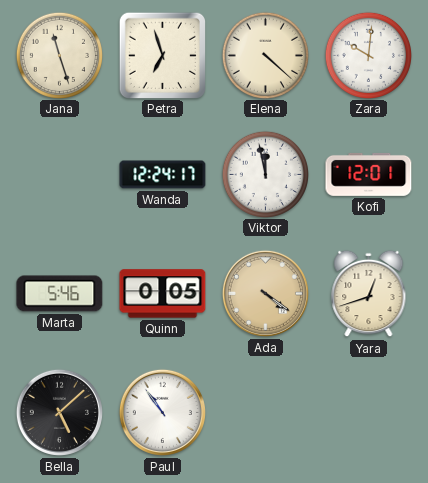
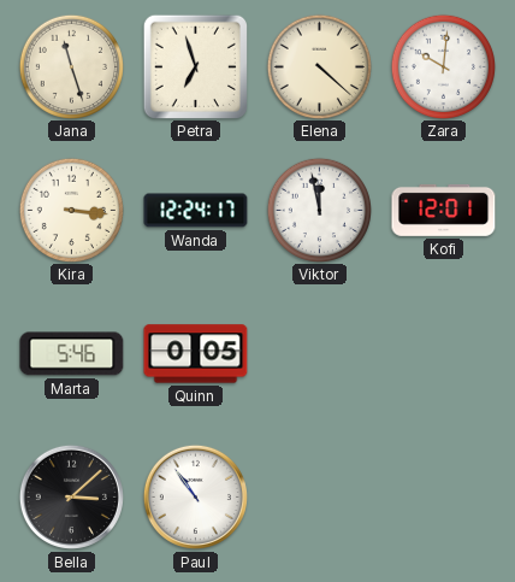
Kira: none -> 3:16 (71, 210)
Ada: 4:21 -> none (265, 293)
Yara: 12:42 -> none (369, 294)
Bella: 5:08 -> 3:08 (71, 496)
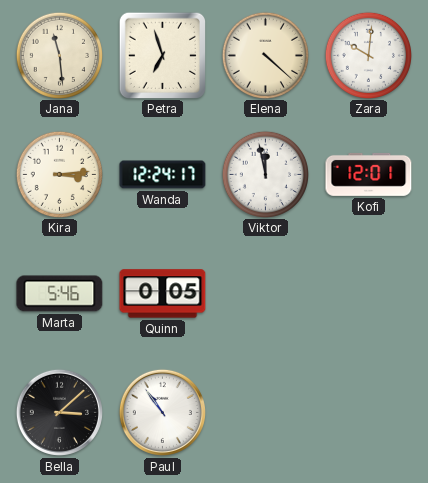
Jana: 11:27 -> 11:29 (59, 55)
Kira: 3:16 -> 3:14 (59, 174)
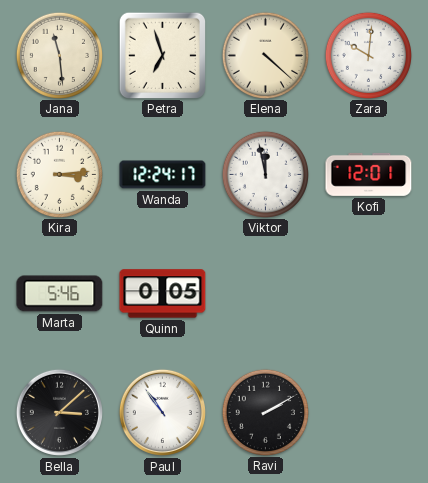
Ravi: none -> 2:10 (265, 412)
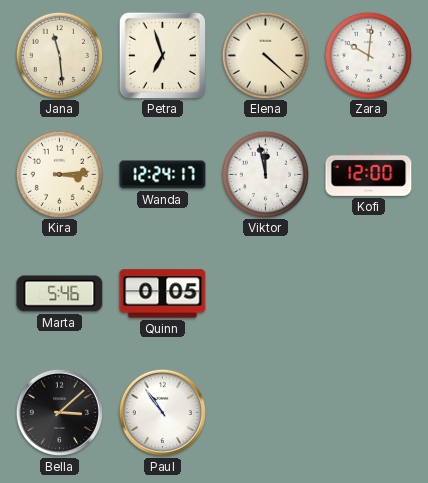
Kofi: 12:01 -> 12:00 (369, 174)
Ravi: 2:10 -> none (265, 412)
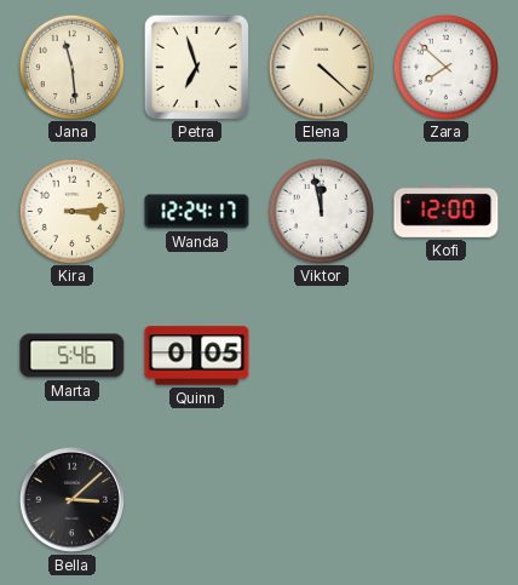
Zara: 10:01 -> 7:52 (445, 67)
Paul: 10:54 -> none (162, 412)
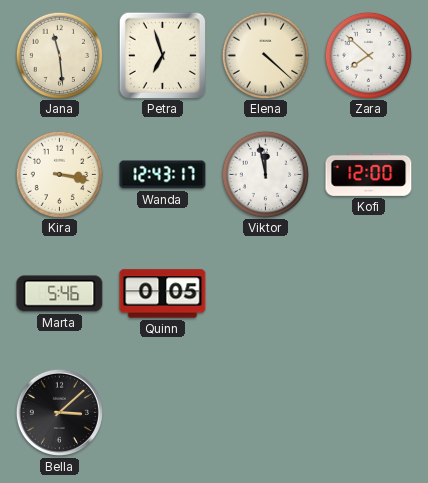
Kira: 3:14 -> 3:17 (59, 174)
Wanda: 12:24 -> 12:43 (163, 175)
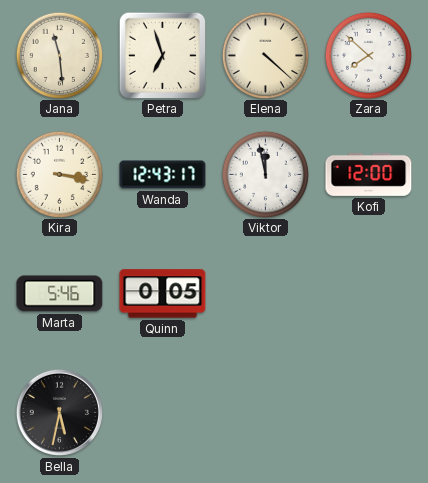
Bella: 3:08 -> 5:32 (59, 412)
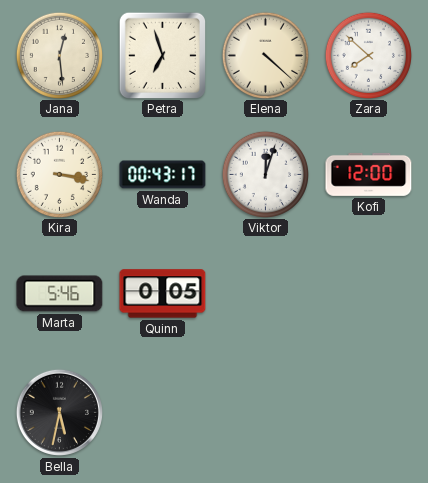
Jana: 11:29 -> 12:29 (59, 55)
Wanda: 12:43 -> 00:43 (163, 175)
Viktor: 11:58 -> 12:03 (265, 174)
